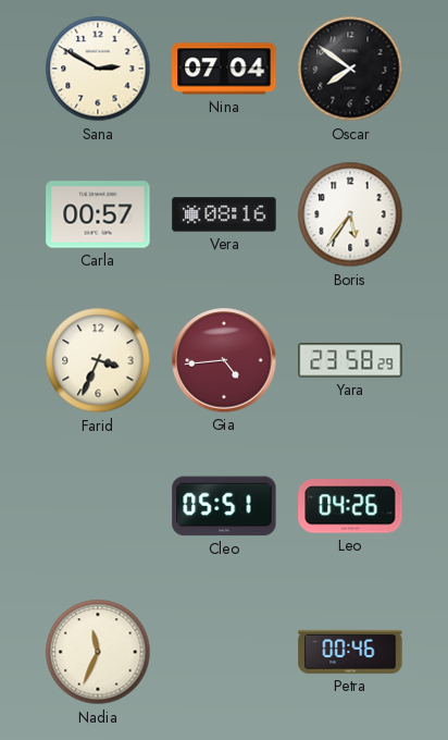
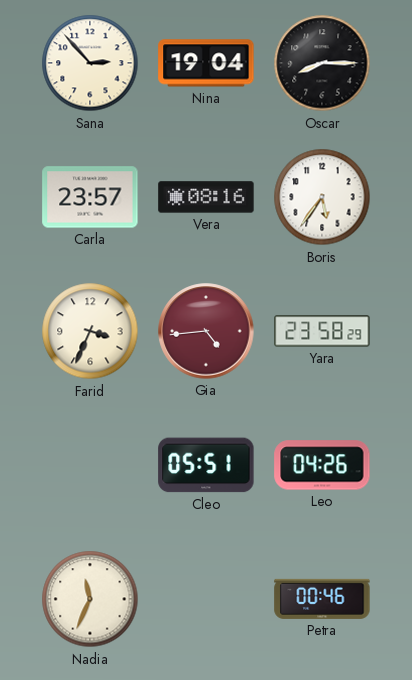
Sana: 2:50 -> 2:53 (90, 63)
Nina: 07:04 -> 19:04 (206, 63)
Oscar: 7:51 -> 8:15 (322, 63)
Carla: 00:57 -> 23:57 (90, 197)
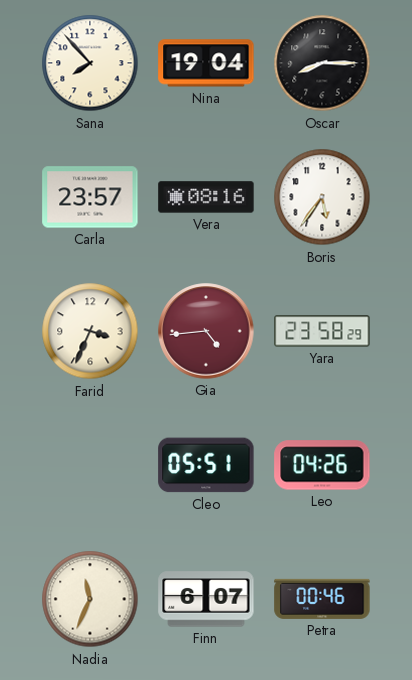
Sana: 2:53 -> 7:53 (90, 63)
Finn: none -> 6:07 (206, 599)
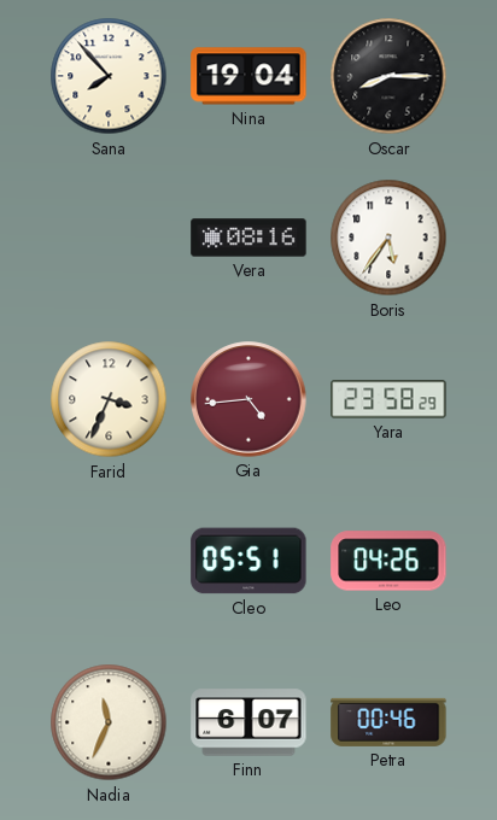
Carla: 23:57 -> none (90, 197)
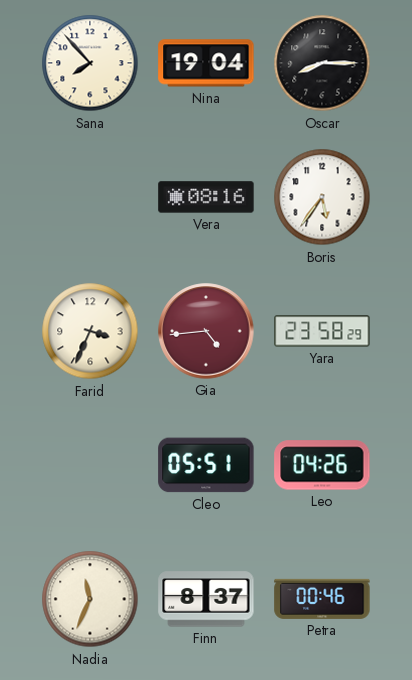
Finn: 6:07 -> 8:37 (206, 599)
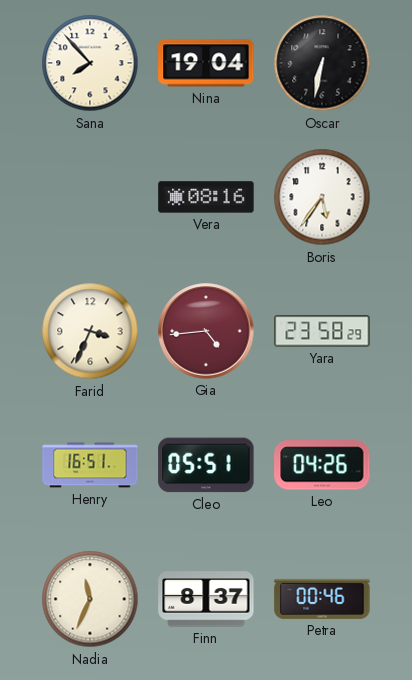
Oscar: 8:15 -> 6:32 (322, 63)
Henry: none -> 16:51 (90, 465)
